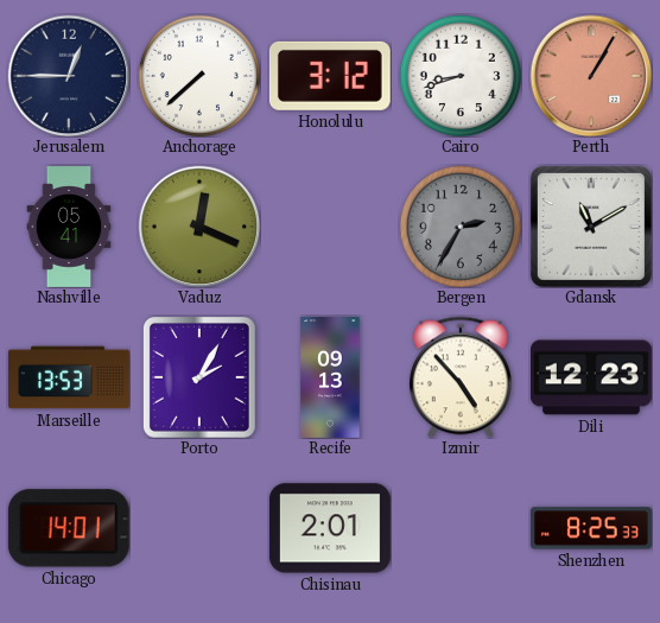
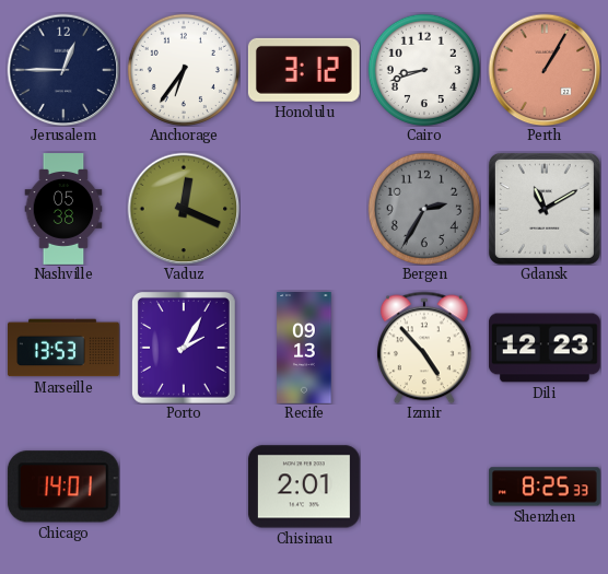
Anchorage: 7:38 -> 6:36 (184, 70)
Nashville: 05:41 -> 05:38 (63, 209)
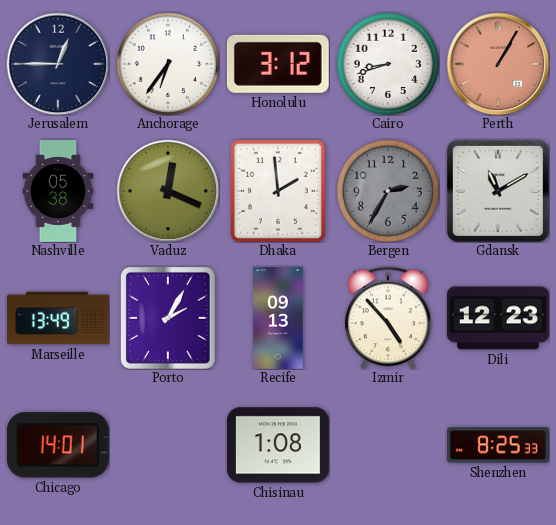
Dhaka: none -> 1:59 (278, 191)
Marseille: 13:53 -> 13:49 (59, 318)
Chisinau: 2:01 -> 1:08 (278, 445)
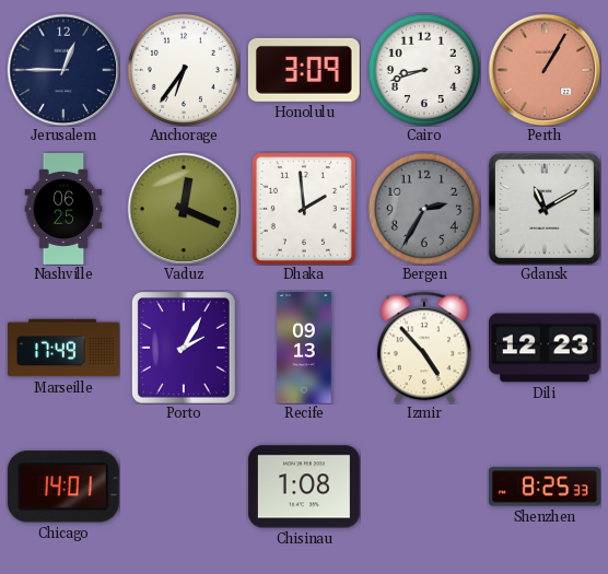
Honolulu: 3:12 -> 3:09 (304, 70)
Nashville: 05:38 -> 06:25 (63, 209)
Marseille: 13:49 -> 17:49 (65, 348)
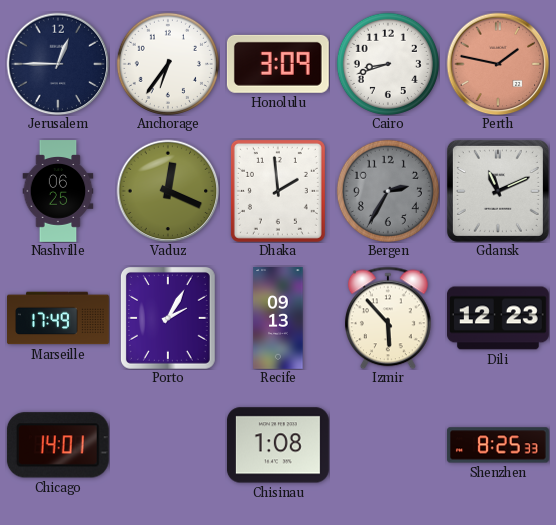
Perth: 1:05 -> 1:47 (498, 64)
Gdansk: 11:10 -> 11:11 (498, 191)
Izmir: 4:53 -> 5:53 (388, 318)
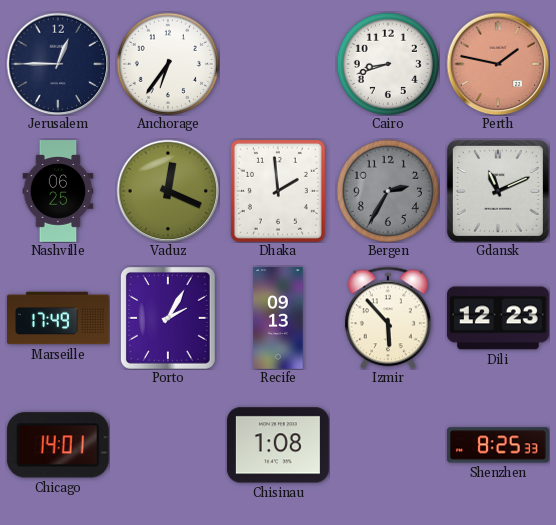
Honolulu: 3:09 -> none (278, 64)
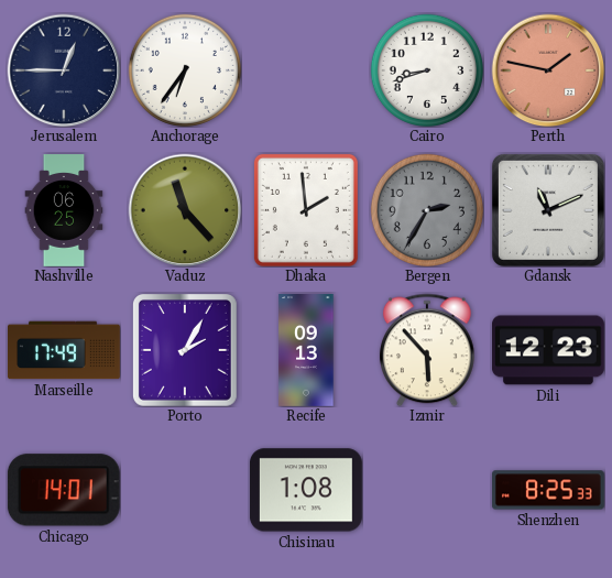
Vaduz: 12:19 -> 11:23 (185, 210)
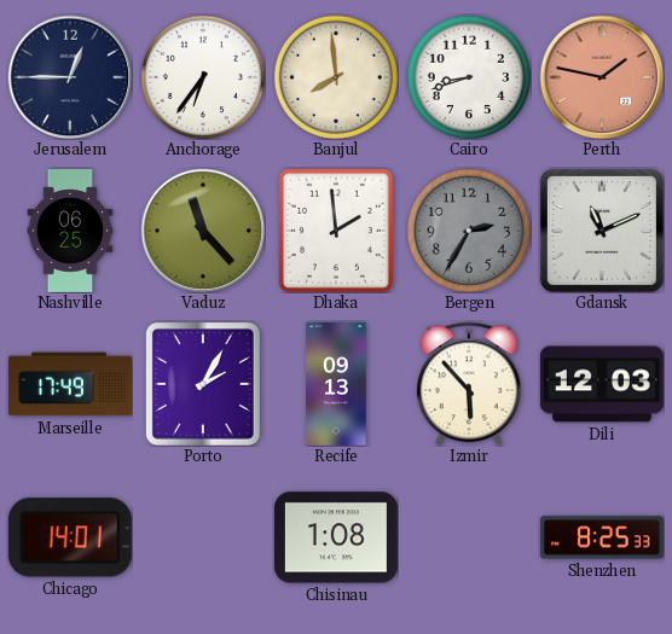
Banjul: none -> 7:59 (336, 77)
Dili: 12:23 -> 12:03 (603, 384)
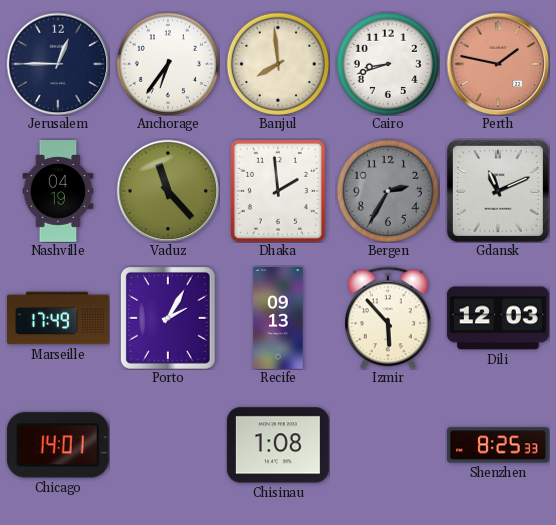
Nashville: 06:25 -> 04:19 (58, 191)
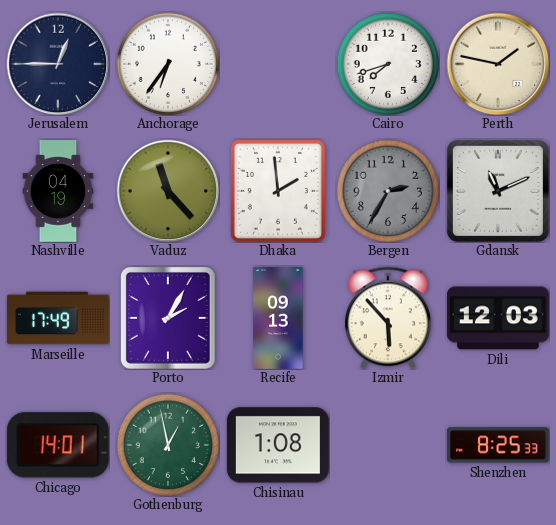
Banjul: 7:59 -> none (278, 64)
Cairo: 8:42 -> 7:42 (388, 64)
Perth dial: salmon -> cream (498, 64)
Gothenburg: none -> 12:58 (168, 445)
